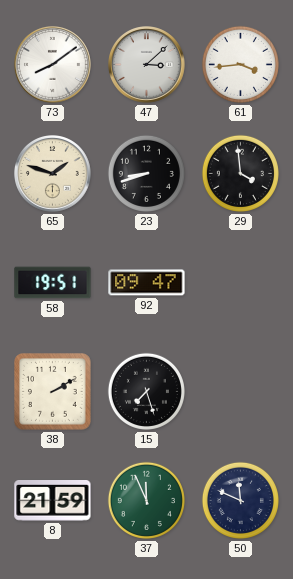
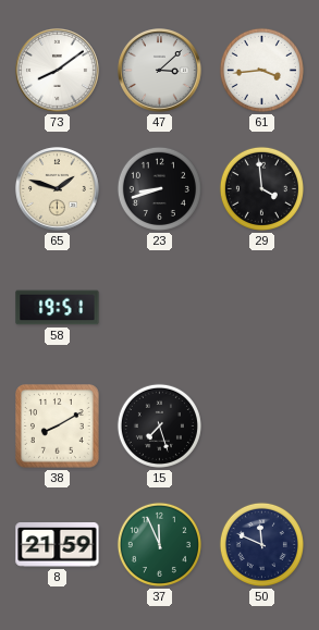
92: 09:47 -> none (147, 283)
38: 2:10 -> 8:10 (58, 427)
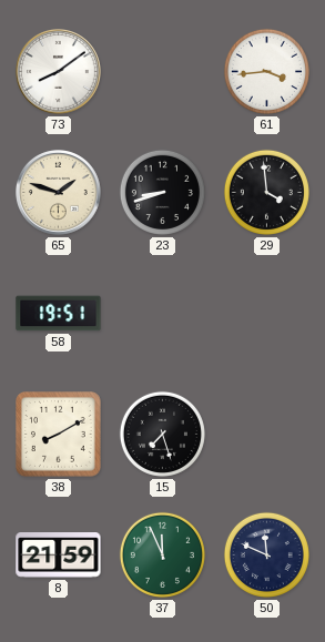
47: 3:08 -> none (160, 71)
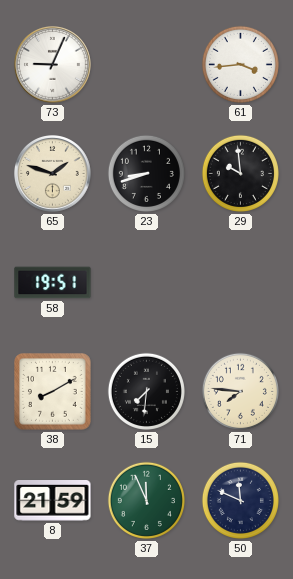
73: 8:09 -> 9:04 (53, 65)
29: 3:59 -> 9:59 (240, 173)
15: 7:27 -> 7:31 (146, 391)
71: none -> 7:46 (240, 391)
